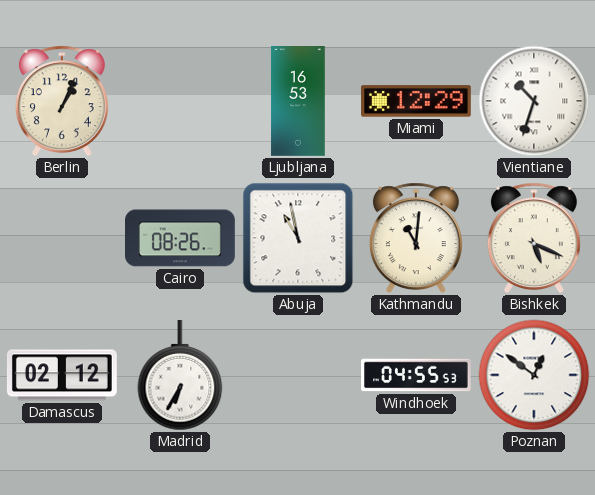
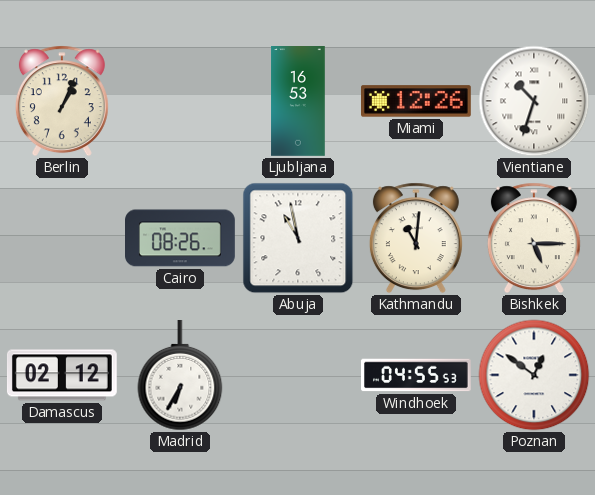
Miami: 12:29 -> 12:26 (417, 101)
Bishkek: 5:19 -> 5:15 (534, 238)
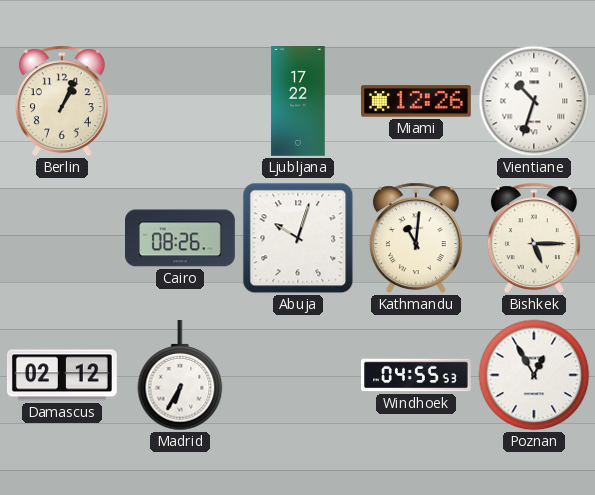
Ljubljana: 16:53 -> 17:22 (298, 102)
Abuja: 10:58 -> 10:03 (298, 238)
Poznan: 12:51 -> 12:55 (534, 375)
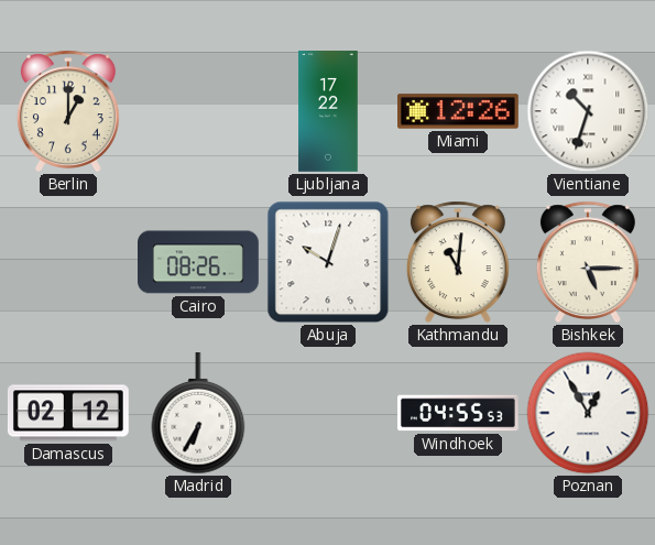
Berlin: 1:04 -> 1:00 (68, 111)
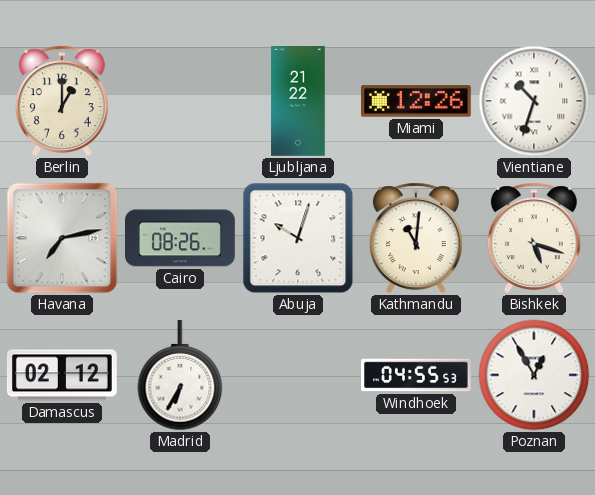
Ljubljana: 17:22 -> 21:22 (298, 102)
Havana: none -> 7:13 (62, 238)
Bishkek: 5:15 -> 5:18 (534, 238)
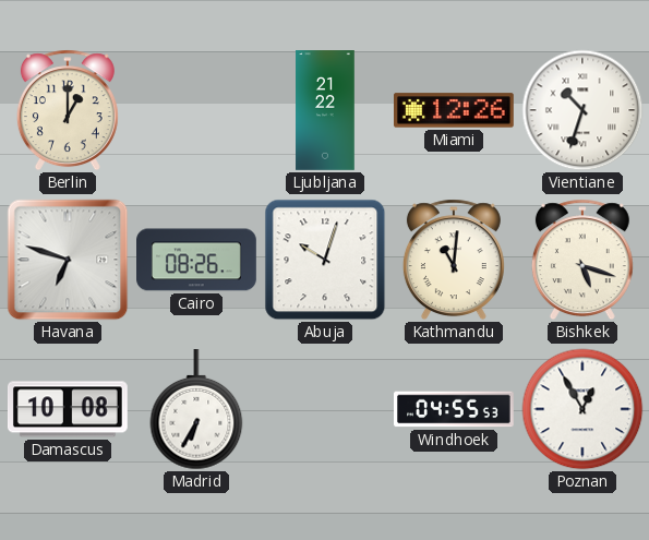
Havana: 7:13 -> 6:48 (68, 260)
Damascus: 02:12 -> 10:08 (68, 409)
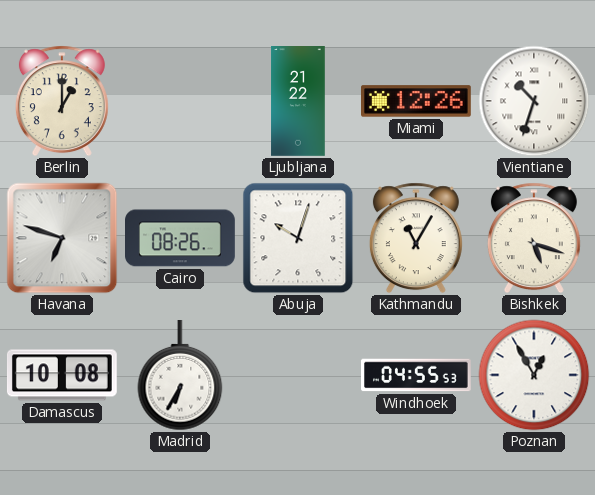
Kathmandu: 11:01 -> 11:05 (416, 238)
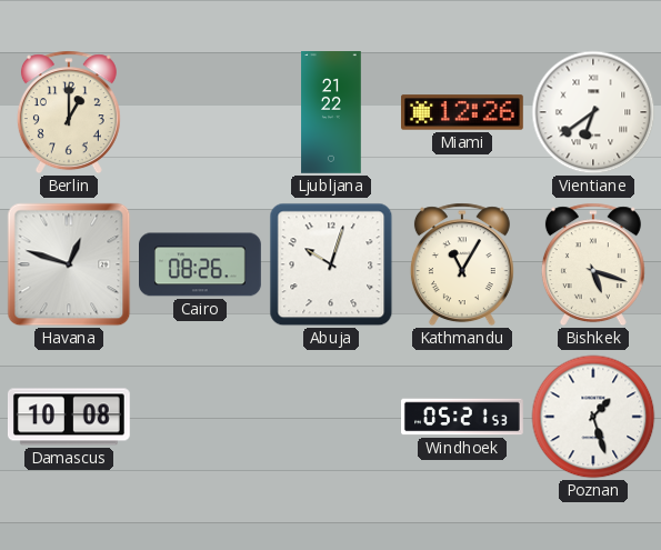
Vientiane: 10:33 -> 6:39 (593, 112)
Havana: 6:48 -> 12:48 (69, 264)
Madrid: 6:35 -> none (180, 376)
Windhoek: 04:55 -> 05:21 (463, 417)
Poznan: 12:55 -> 1:27 (593, 417)
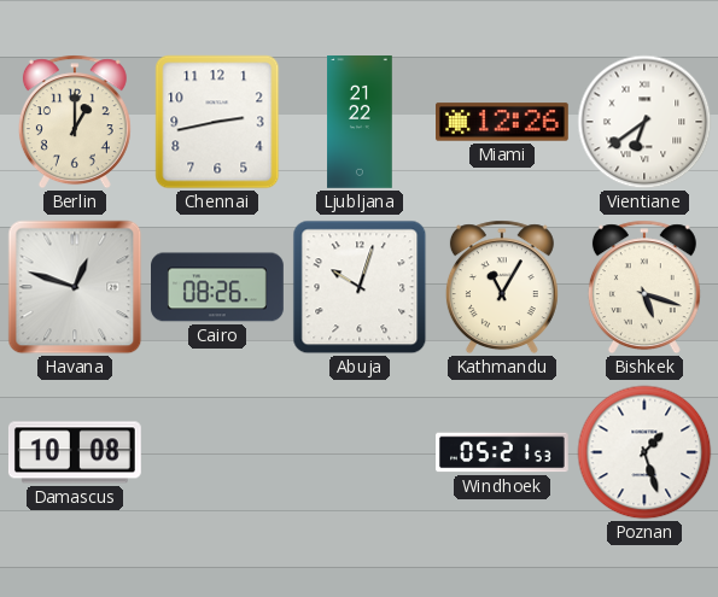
Chennai: none -> 2:43 (217, 122)
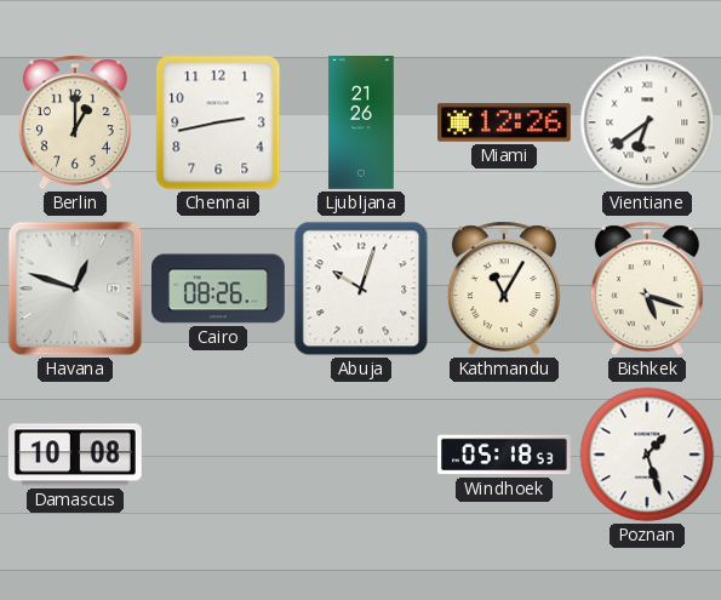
Ljubljana: 21:22 -> 21:26 (361, 124)
Windhoek: 05:21 -> 05:18 (505, 455)
